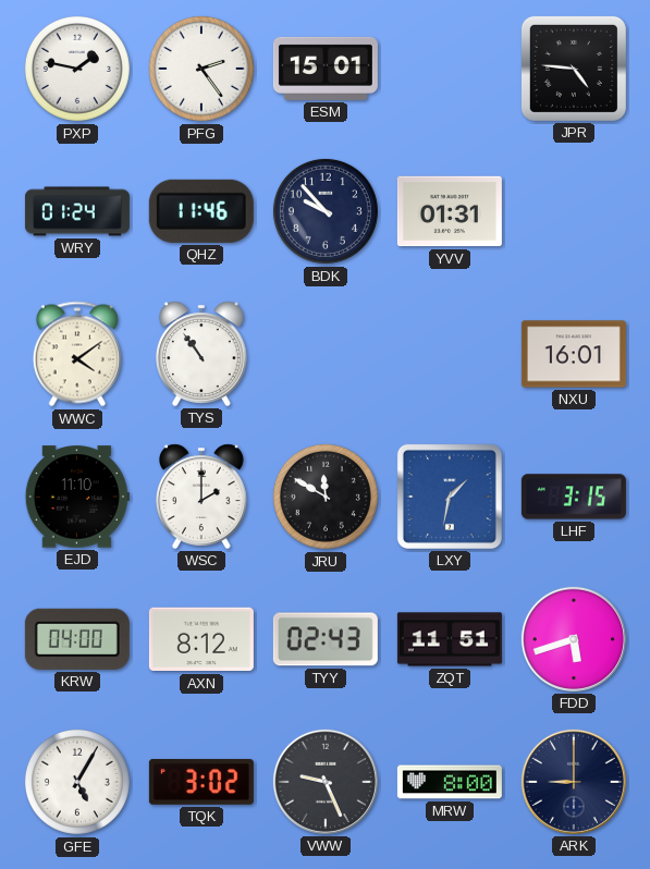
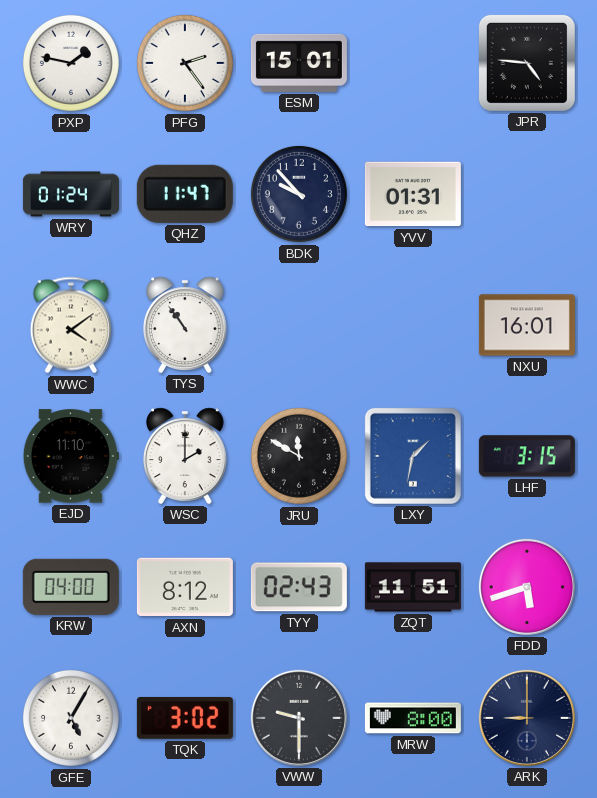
QHZ: 11:46 -> 11:47 (185, 194)
VWW: 9:26 -> 9:30 (299, 718)
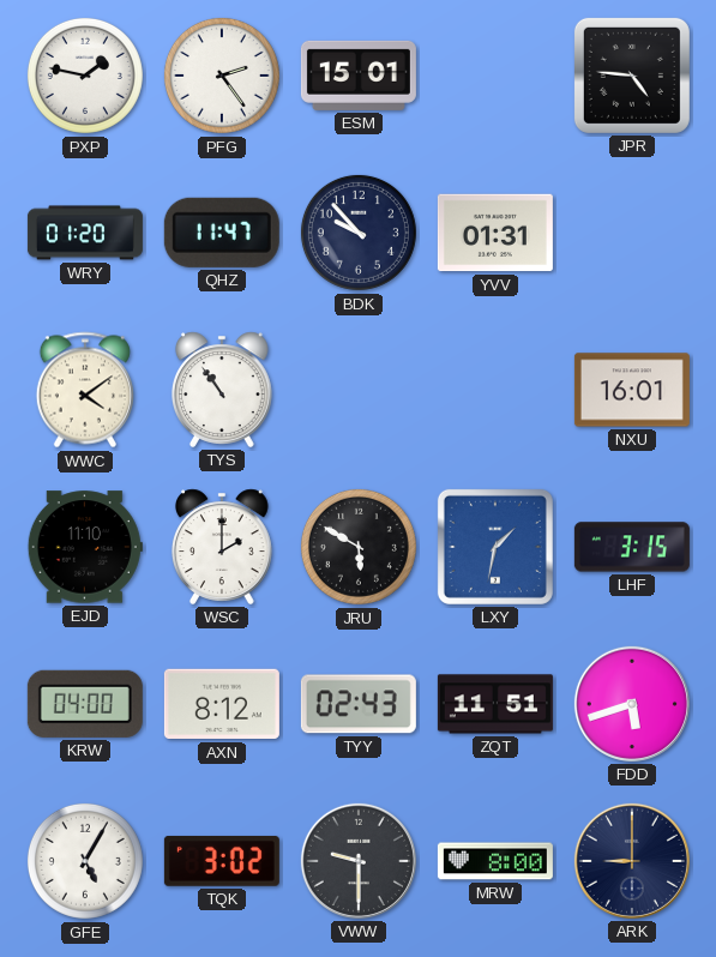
WRY: 01:24 -> 01:20 (85, 233)
JRU: 11:50 -> 5:50 (359, 547)
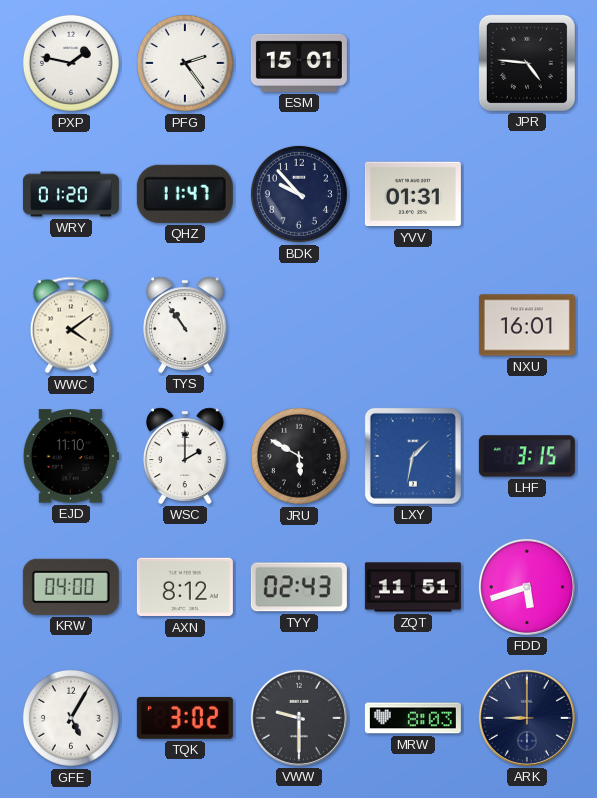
MRW: 8:00 -> 8:03 (413, 718)
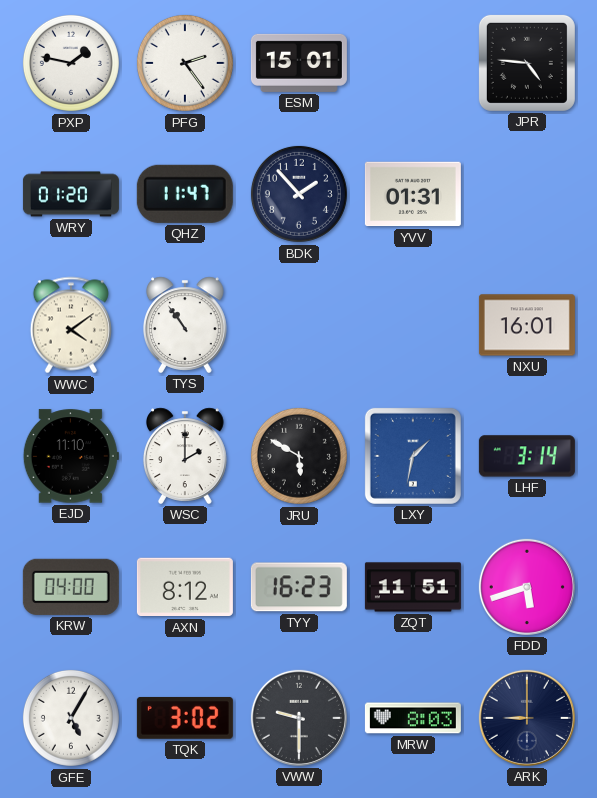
BDK: 9:53 -> 1:53 (299, 194)
LHF: 3:15 -> 3:14 (527, 456)
TYY: 02:43 -> 16:23 (299, 587)
